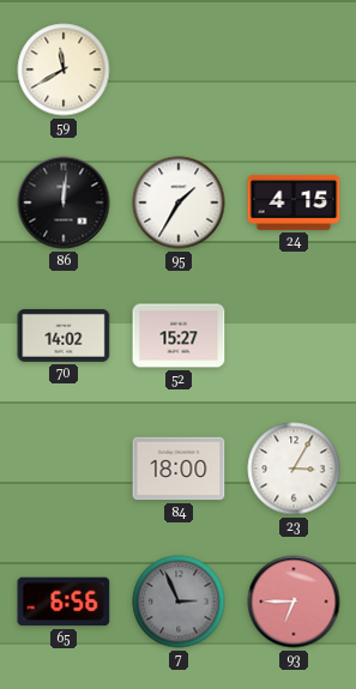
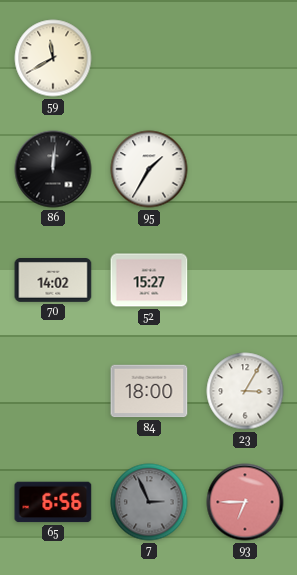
24: 4:15 -> none (294, 203)
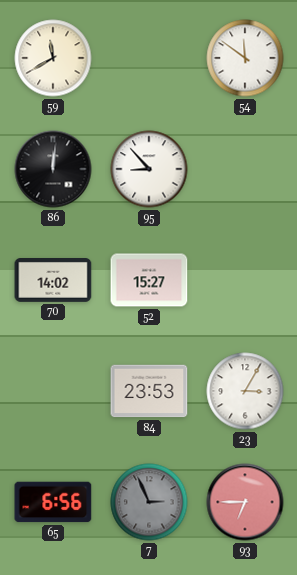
54: none -> 11:51 (245, 58)
95: 1:35 -> 8:53 (149, 169)
84: 18:00 -> 23:53 (149, 391)
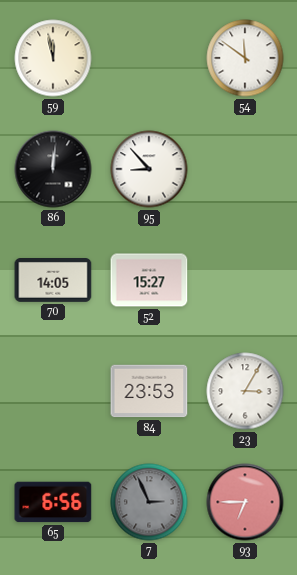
59: 11:40 -> 11:58 (53, 58)
70: 14:02 -> 14:05 (53, 281)
